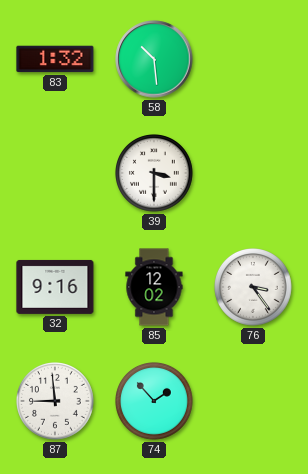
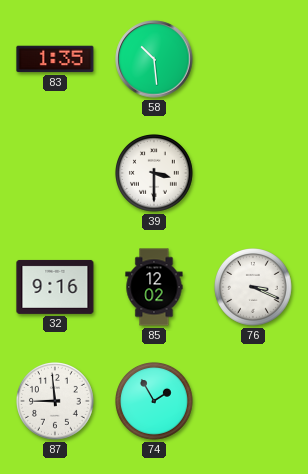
83: 1:32 -> 1:35 (55, 59)
76: 3:24 -> 3:19 (254, 288)
74: 1:53 -> 1:55 (155, 402)
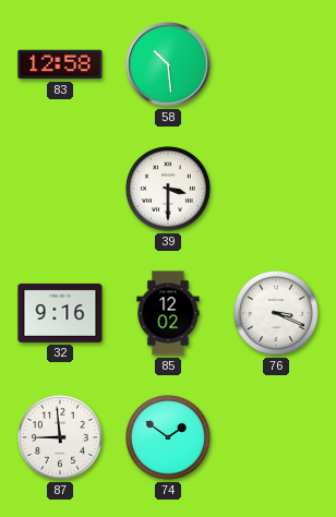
83: 1:35 -> 12:58 (60, 64)
74: 1:55 -> 1:51 (169, 438)
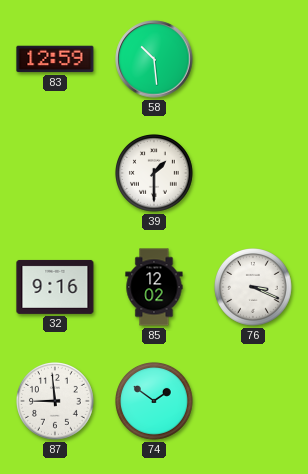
83: 12:58 -> 12:59 (55, 59)
39: 3:30 -> 1:30 (155, 174)
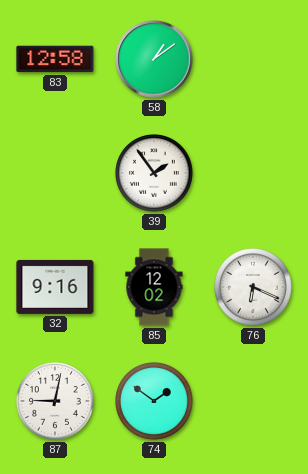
83: 12:59 -> 12:58 (55, 59)
58: 10:29 -> 1:09 (154, 59)
39: 1:30 -> 1:54 (155, 174)
76: 3:19 -> 6:19 (254, 288)
87: 8:59 -> 9:02 (56, 402)
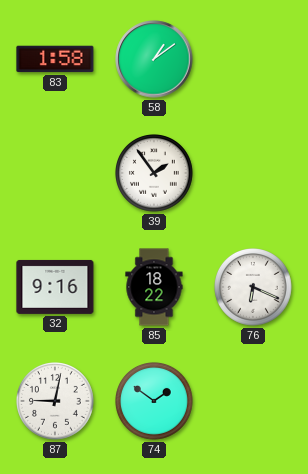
83: 12:58 -> 1:58 (55, 59)
85: 12:02 -> 18:22 (154, 287)
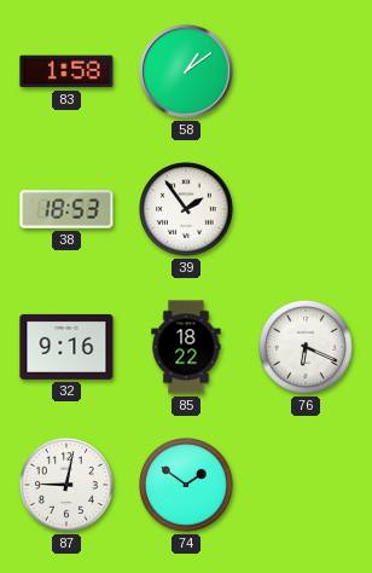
38: none -> 18:53 (66, 209)
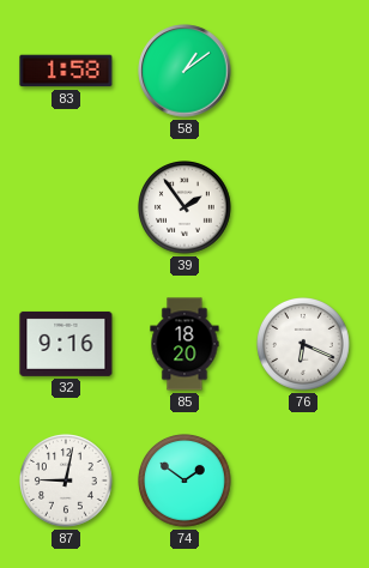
38: 18:53 -> none (66, 209)
85: 18:22 -> 18:20 (184, 344)
